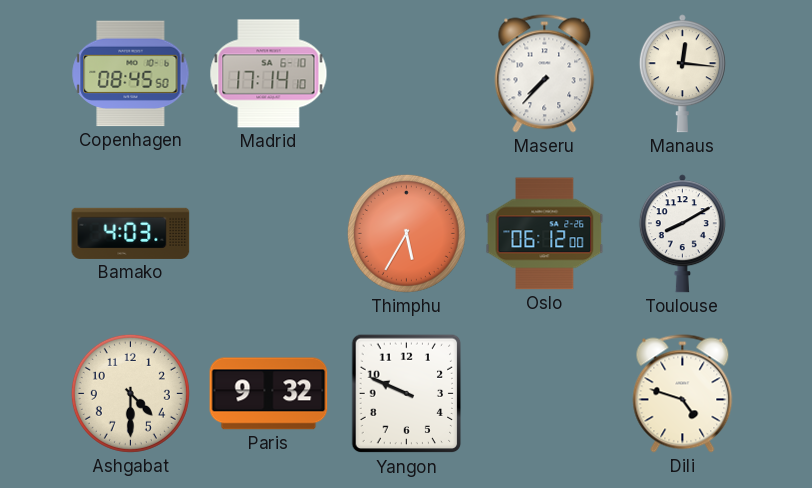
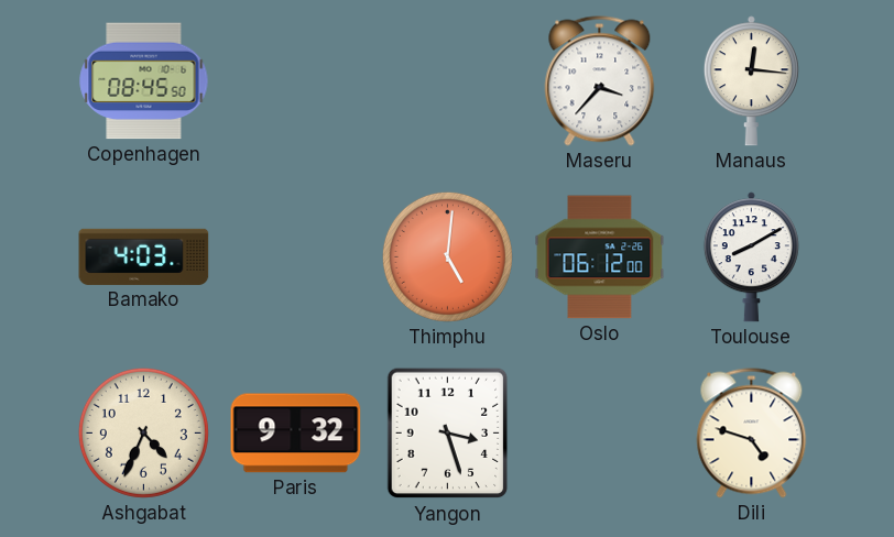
Madrid: 17:14 -> none (269, 74)
Maseru: 7:37 -> 3:37 (600, 81)
Thimphu: 5:35 -> 5:01 (447, 256)
Ashgabat: 4:30 -> 4:34 (143, 432)
Yangon: 9:49 -> 3:27 (448, 434)
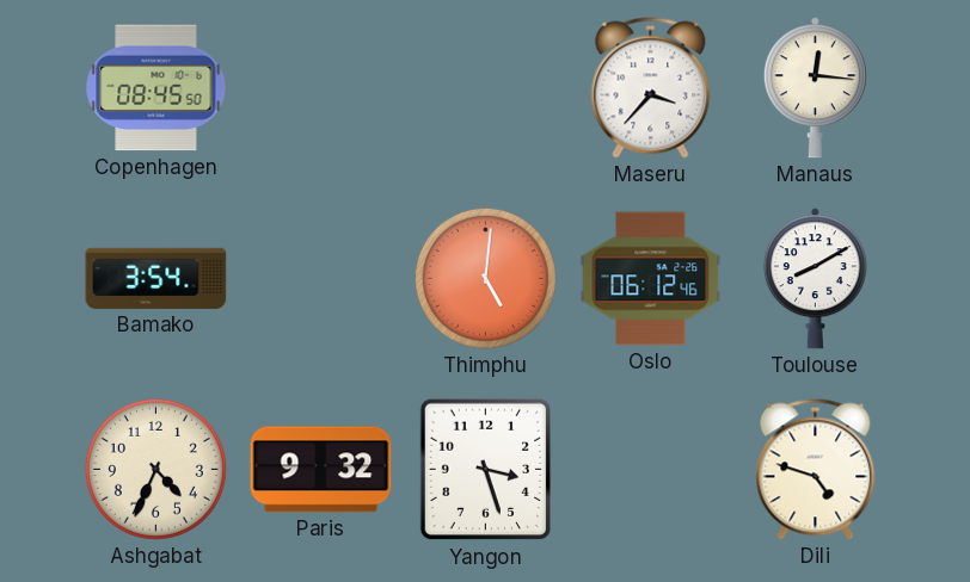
Bamako: 4:03 -> 3:54 (156, 278)
Oslo: 06:12:00 -> 06:12:46 (651, 279)
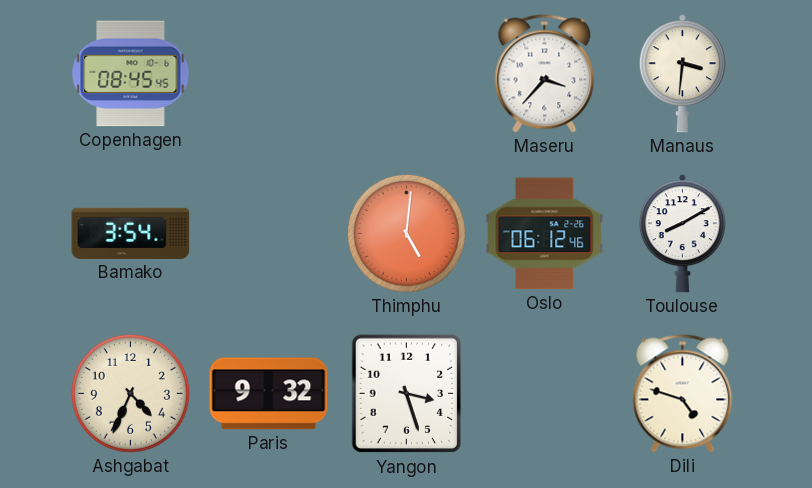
Copenhagen: 08:45:50 -> 08:45:45 (131, 74)
Manaus: 12:16 -> 3:31 (682, 74)
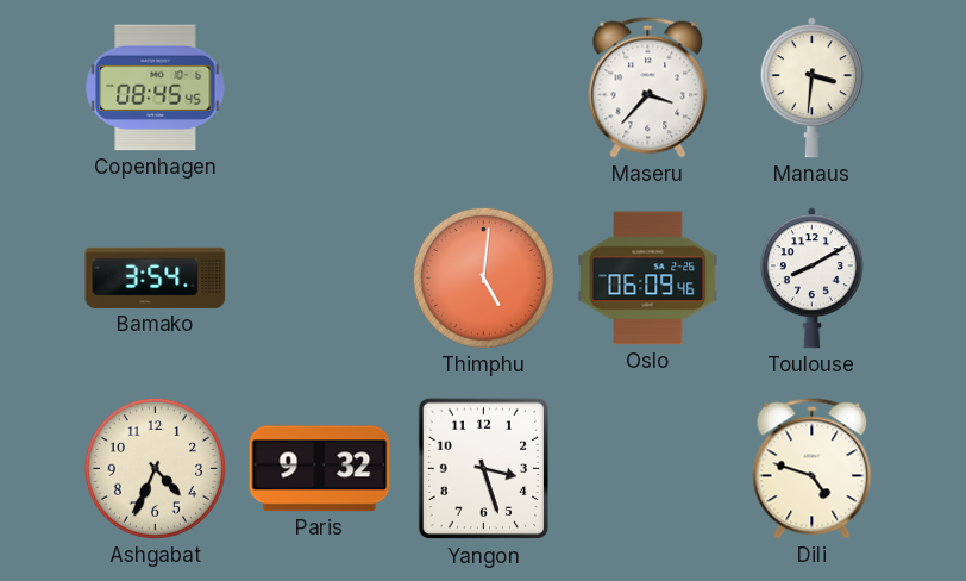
Oslo: 06:12 -> 06:09 (648, 279)
